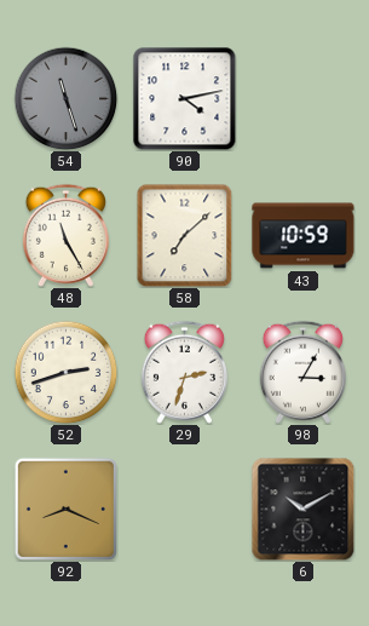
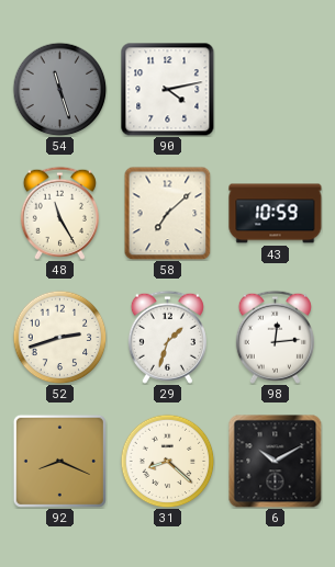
29: 2:33 -> 1:33 (167, 337)
98: 3:05 -> 12:14 (275, 337)
31: none -> 8:22 (167, 461)
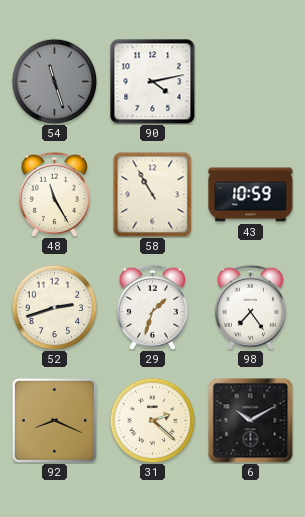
58: 7:08 -> 10:55 (153, 194)
98: 12:14 -> 7:24 (250, 307)
31: 8:22 -> 2:22 (152, 420)
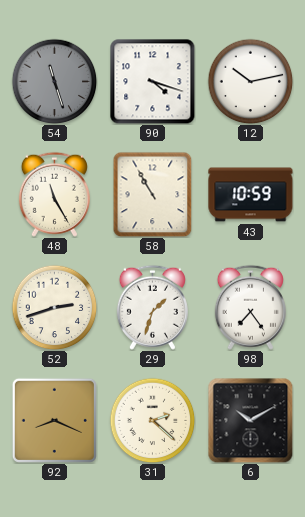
90: 4:13 -> 4:18 (153, 82)
12: none -> 10:13 (250, 81)
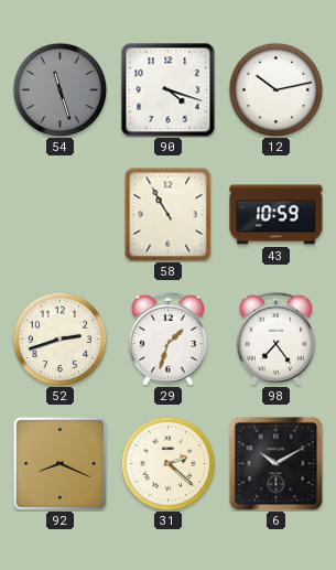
48: 11:25 -> none (54, 194)
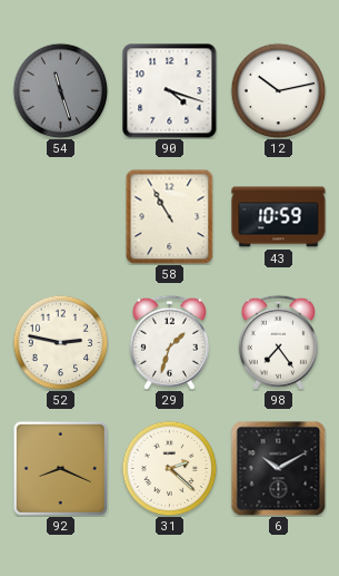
52: 2:42 -> 2:47 (60, 342)
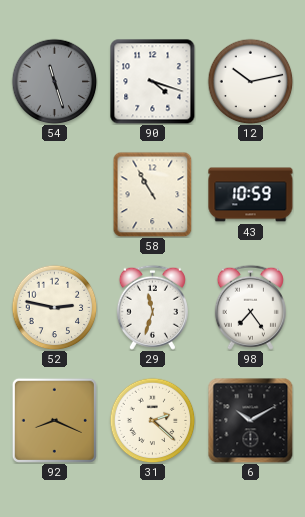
29: 1:33 -> 11:33 (152, 307)
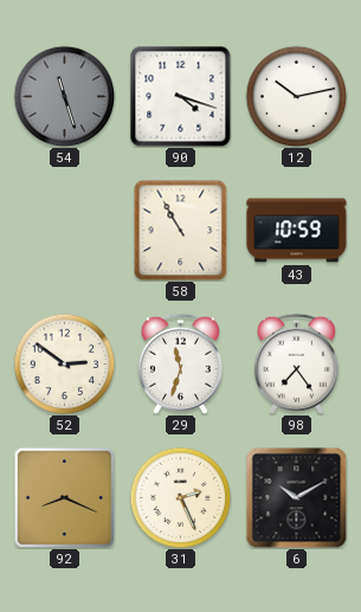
52: 2:47 -> 2:51 (64, 363)
31: 2:22 -> 2:26 (180, 497)
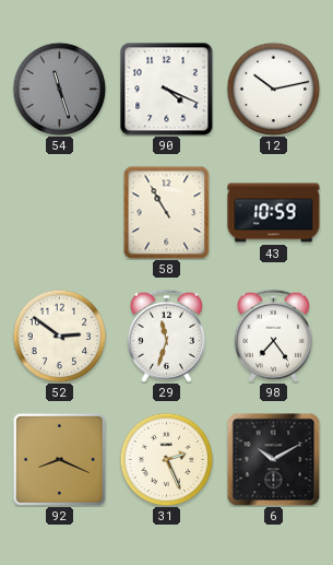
90: 4:18 -> 4:19 (167, 90)
